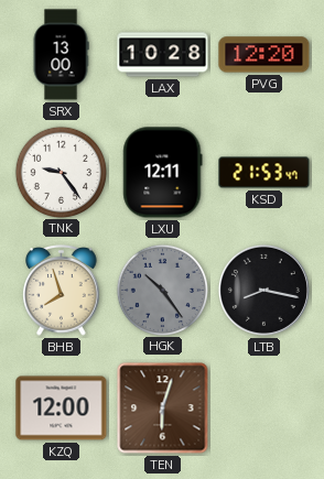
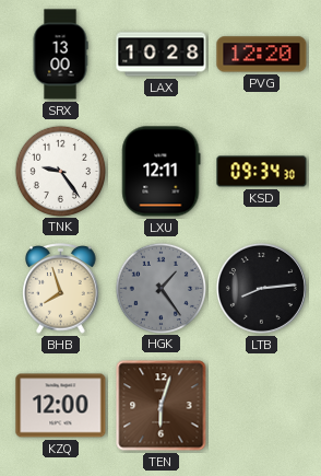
KSD: 21:53 -> 09:34 (262, 172)
HGK: 10:24 -> 1:24 (160, 288)
LTB: 8:17 -> 8:14 (261, 288)
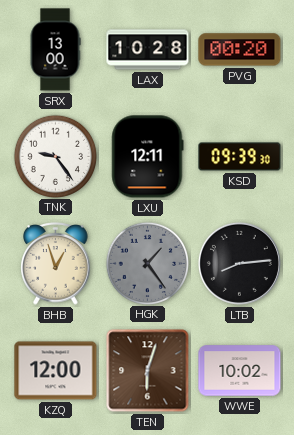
PVG: 12:20 -> 00:20 (240, 50)
KSD: 09:34 -> 09:39 (240, 157)
BHB: 7:57 -> 12:57 (56, 264)
WWE: none -> 10:02 (240, 371)
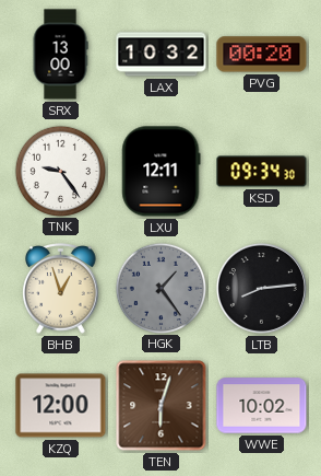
LAX: 10:28 -> 10:32 (162, 55)
KSD: 09:39 -> 09:34 (262, 172)
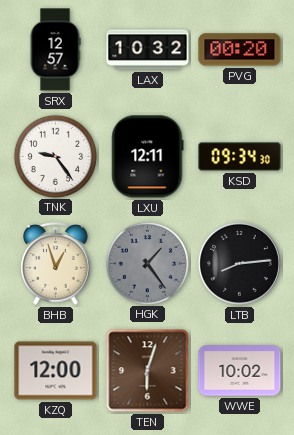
SRX: 13:00 -> 12:57 (55, 50)
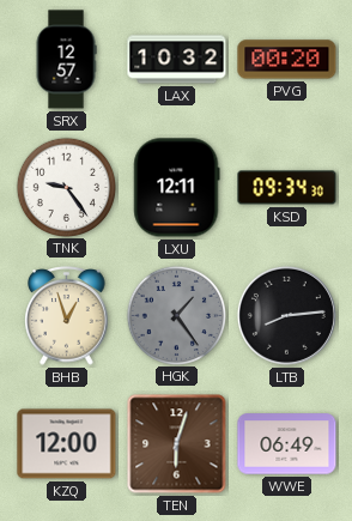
WWE: 10:02 -> 06:49 (287, 444)
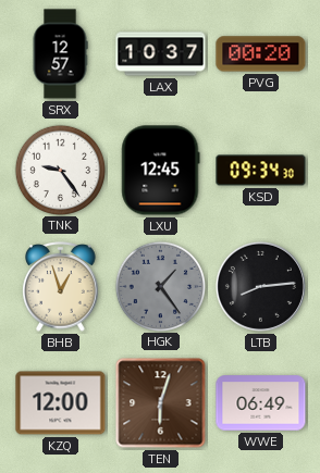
LAX: 10:32 -> 10:37 (161, 54)
LXU: 12:11 -> 12:45 (161, 171)
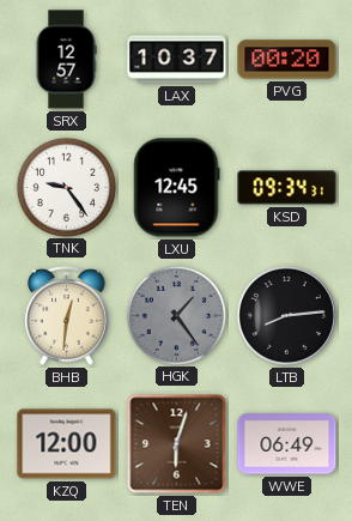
KSD: 09:34:30 -> 09:34:31 (287, 188)
BHB: 12:57 -> 12:31 (67, 316)
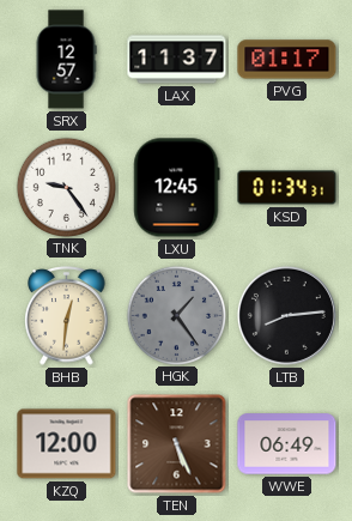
LAX: 10:37 -> 11:37 (177, 60)
PVG: 00:20 -> 01:17 (287, 60)
KSD: 09:34 -> 01:34 (287, 188)
TEN: 6:03 -> 5:26 (177, 444)
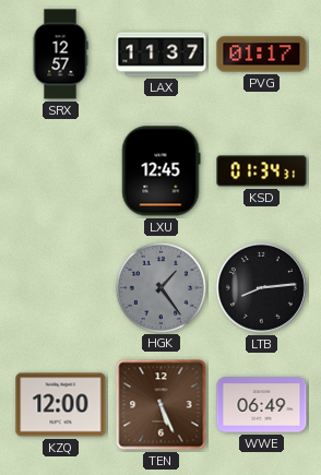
TNK: 9:24 -> none (66, 187)
BHB: 12:31 -> none (67, 316)
